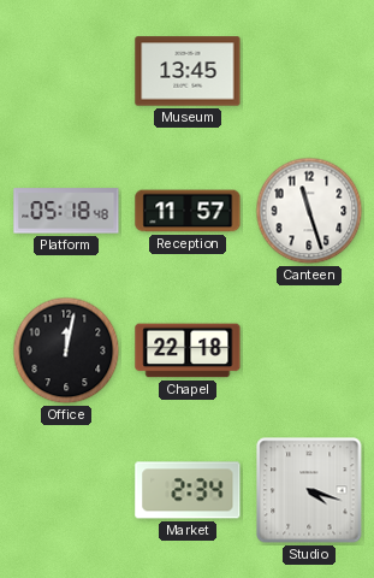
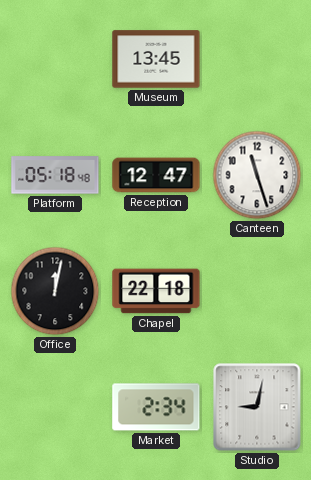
Reception: 11:57 -> 12:47 (156, 175)
Studio: 4:18 -> 9:02 (257, 407)
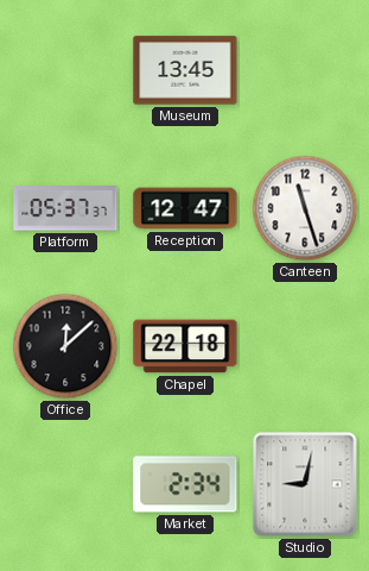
Platform: 05:18 -> 05:37 (65, 208)
Office: 12:02 -> 12:08 (65, 346)
